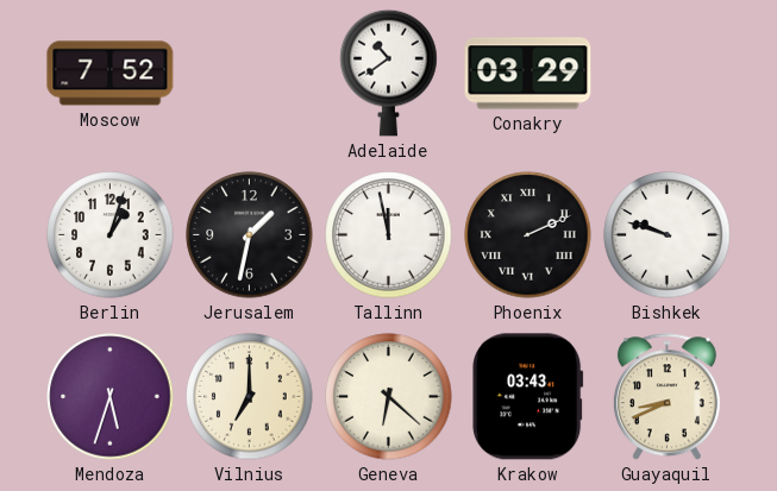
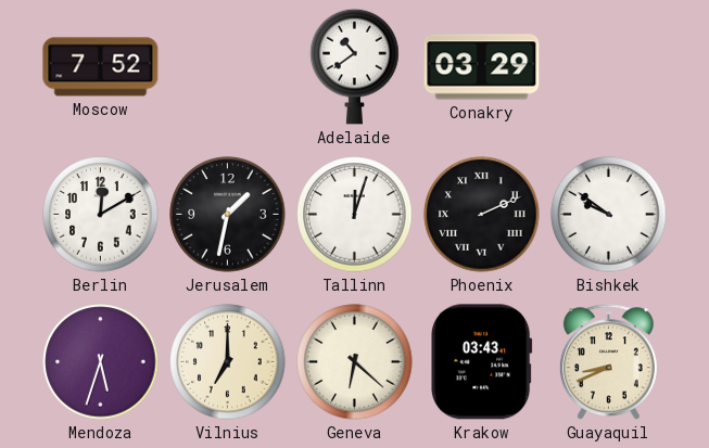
Berlin: 1:03 -> 12:10 (101, 215)
Tallinn: 11:58 -> 12:03 (355, 215)
Bishkek: 9:48 -> 9:51 (609, 215)
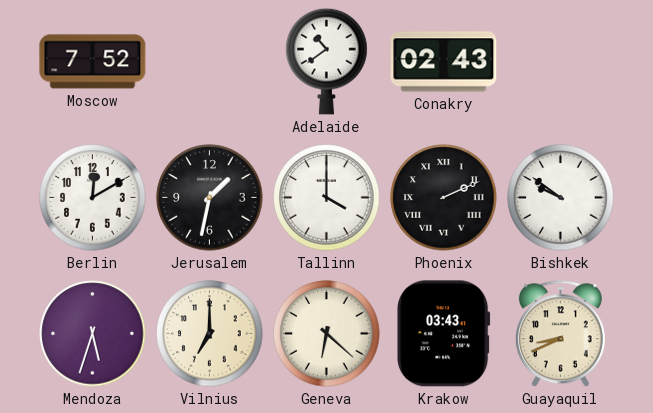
Conakry: 03:29 -> 02:43 (444, 62)
Tallinn: 12:03 -> 4:00 (327, 198)
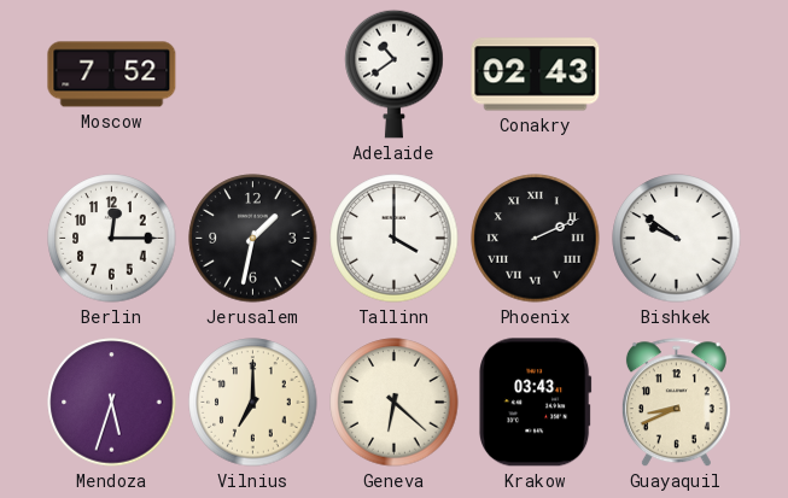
Berlin: 12:10 -> 12:15 (112, 239)
